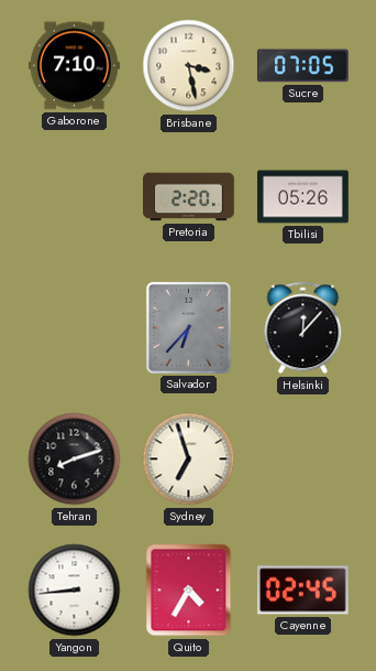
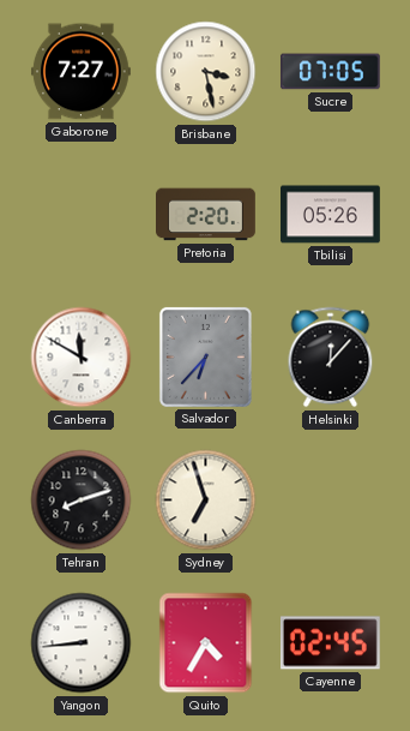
Gaborone: 7:10 -> 7:27 (80, 72)
Canberra: none -> 11:50 (82, 358)
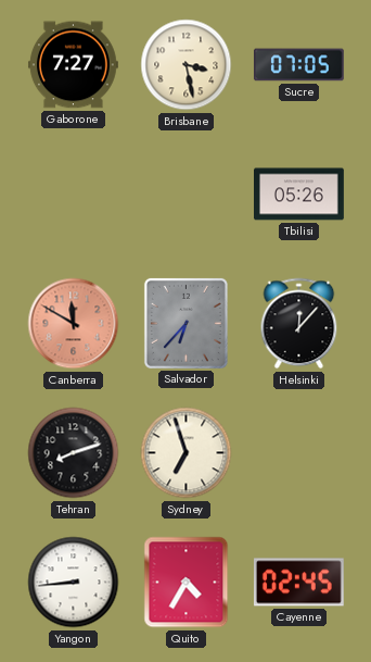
Pretoria: 2:20 -> none (206, 215)
Canberra dial: white -> salmon (74, 324)
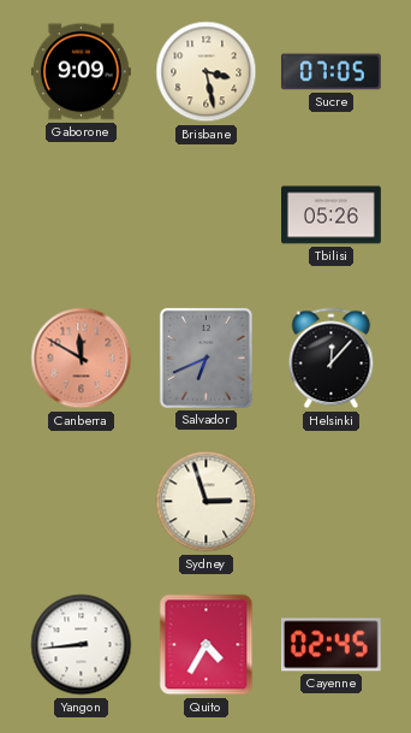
Gaborone: 7:27 -> 9:09 (81, 72)
Salvador: 6:37 -> 6:41 (205, 357)
Tehran: 8:12 -> none (74, 453)
Sydney: 6:57 -> 2:57 (207, 502)
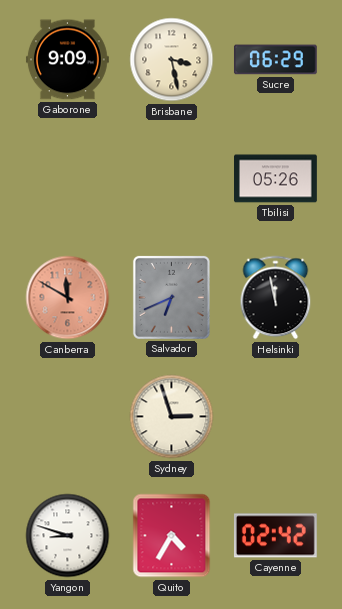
Sucre: 07:05 -> 06:29 (275, 60)
Helsinki: 12:07 -> 11:58 (276, 298)
Yangon: 8:44 -> 8:48 (68, 536)
Cayenne: 02:45 -> 02:42 (275, 536)
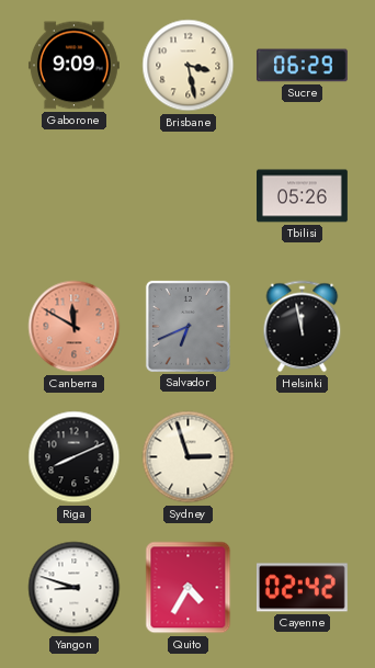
Riga: none -> 8:11 (75, 457)
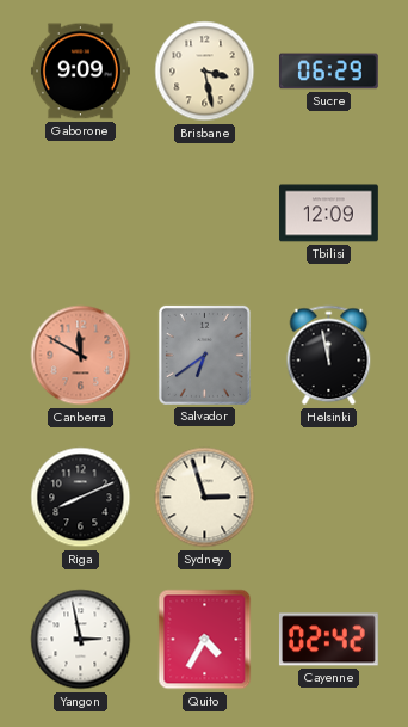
Tbilisi: 05:26 -> 12:09 (329, 214)
Salvador: 6:41 -> 6:39 (204, 355)
Yangon: 8:48 -> 2:58 (81, 640)
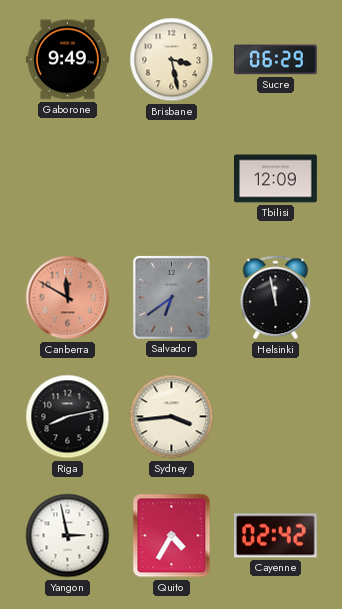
Gaborone: 9:09 -> 9:49 (67, 60)
Riga: 8:11 -> 8:13 (68, 417)
Sydney: 2:57 -> 3:44 (172, 417)
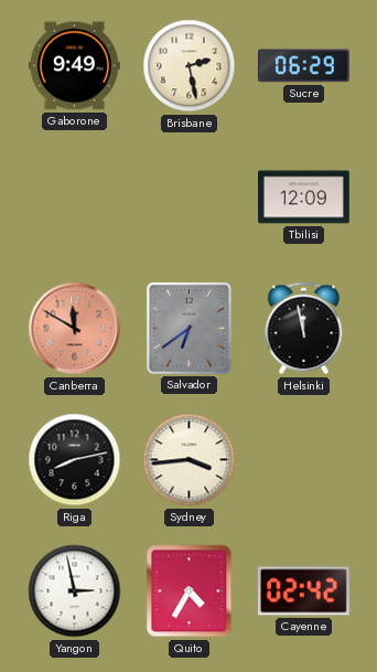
Brisbane: 3:28 -> 2:28 (190, 66)
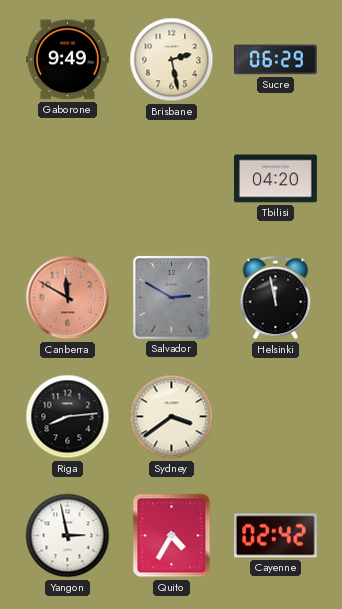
Tbilisi: 12:09 -> 04:20 (276, 179)
Salvador: 6:39 -> 2:50 (171, 297)
Riga: 8:13 -> 8:14 (68, 417)
Sydney: 3:44 -> 3:39 (172, 417)
